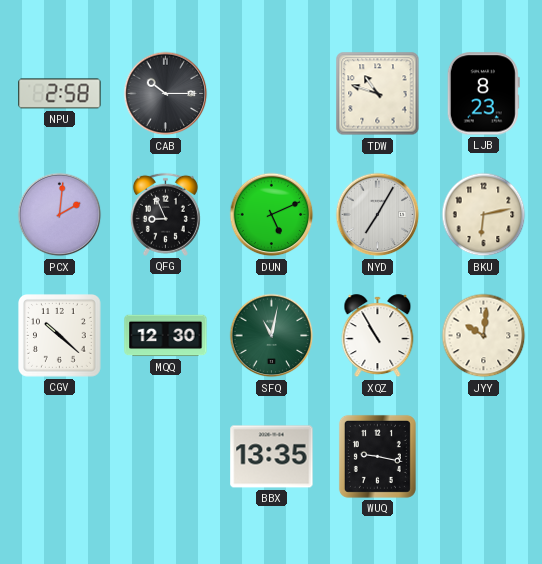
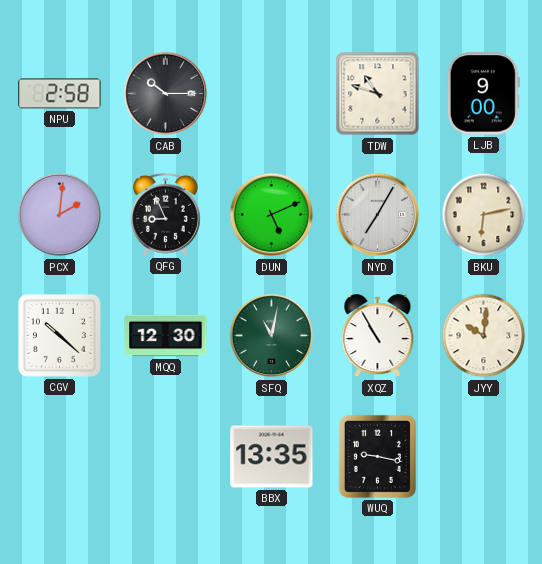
LJB: 8:23 -> 9:00 (483, 94)
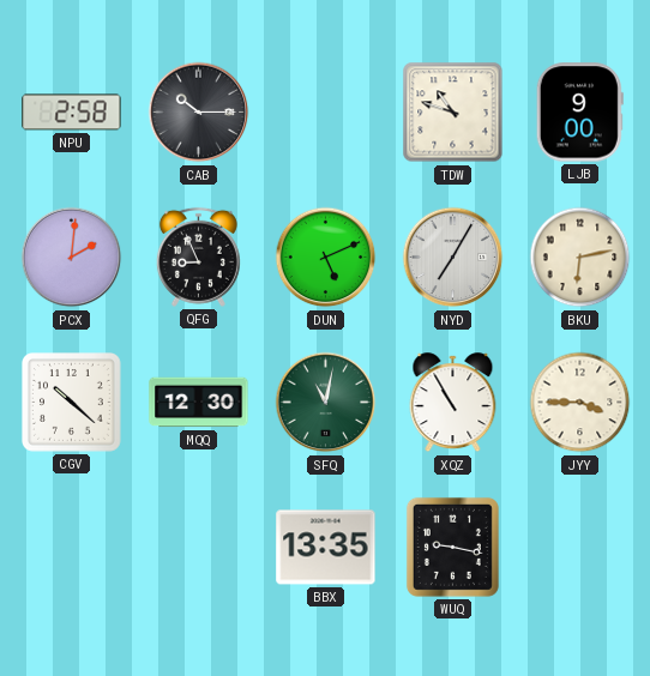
JYY: 10:01 -> 3:45 (580, 403)
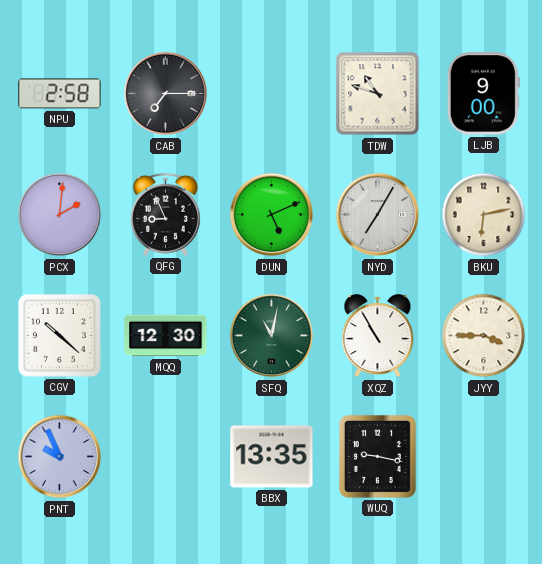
CAB: 10:15 -> 7:15 (166, 94)
PNT: none -> 9:56 (60, 457)
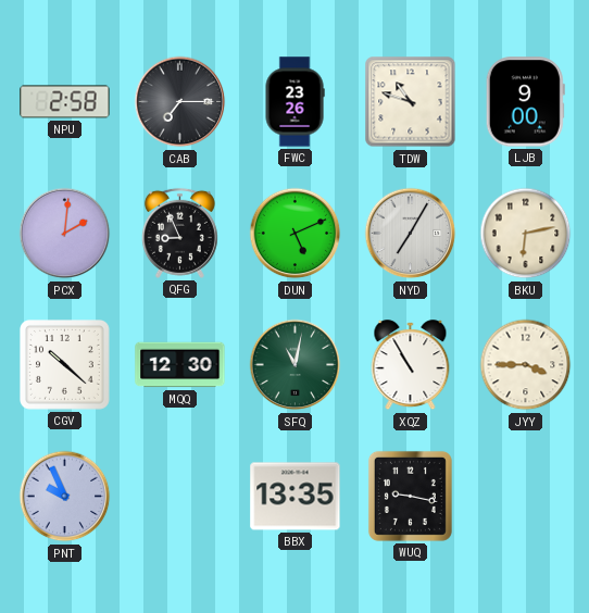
FWC: none -> 23:26 (294, 102)
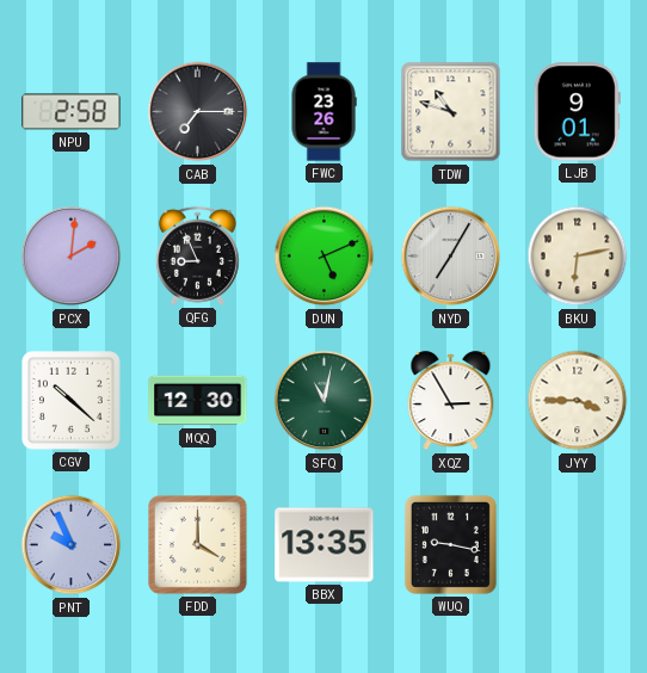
LJB: 9:00 -> 9:01 (577, 112)
XQZ: 10:55 -> 2:55 (451, 401)
FDD: none -> 4:00 (198, 545)
